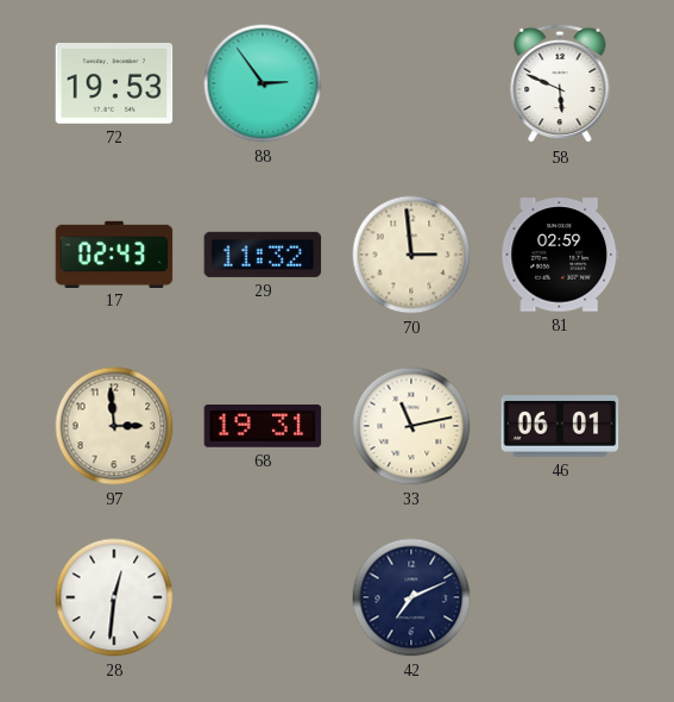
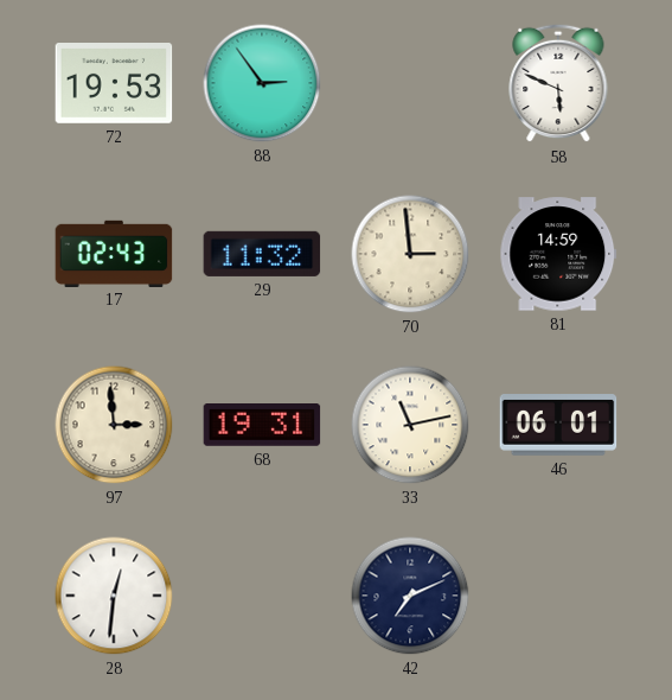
81: 02:59 -> 14:59 (558, 254)
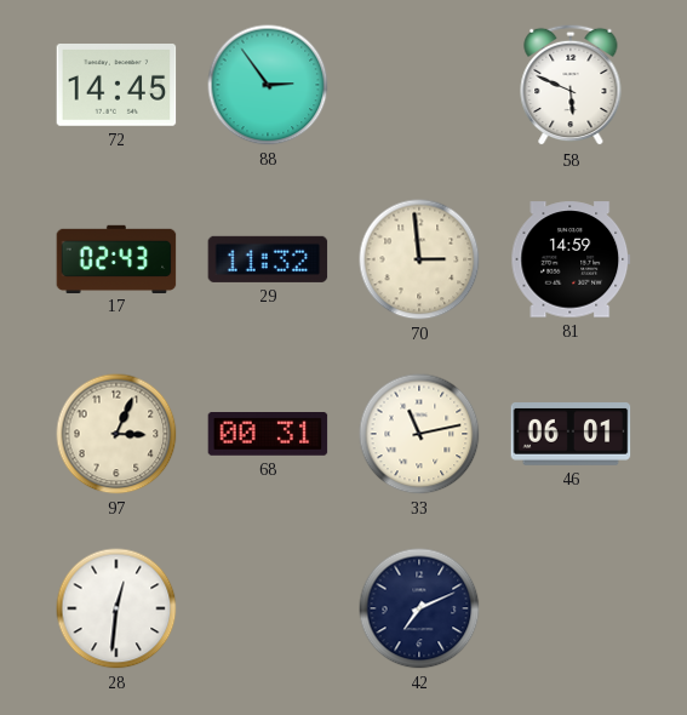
72: 19:53 -> 14:45 (116, 86)
97: 2:59 -> 3:04 (116, 434)
68: 19:31 -> 00:31 (268, 435)
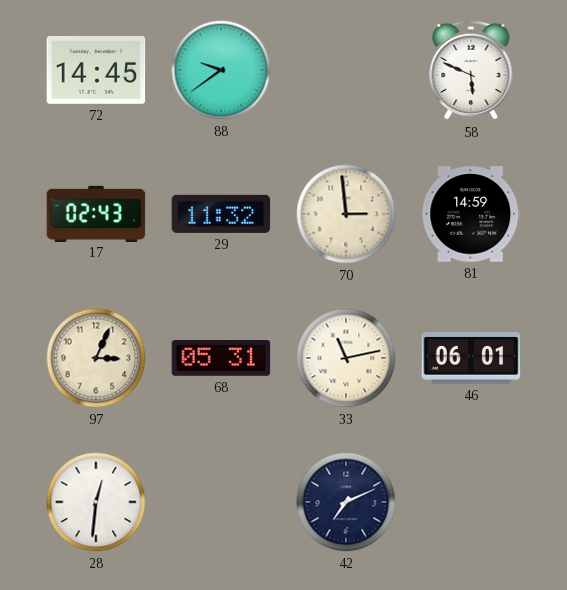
88: 2:54 -> 9:39 (221, 70)
68: 00:31 -> 05:31 (221, 359)
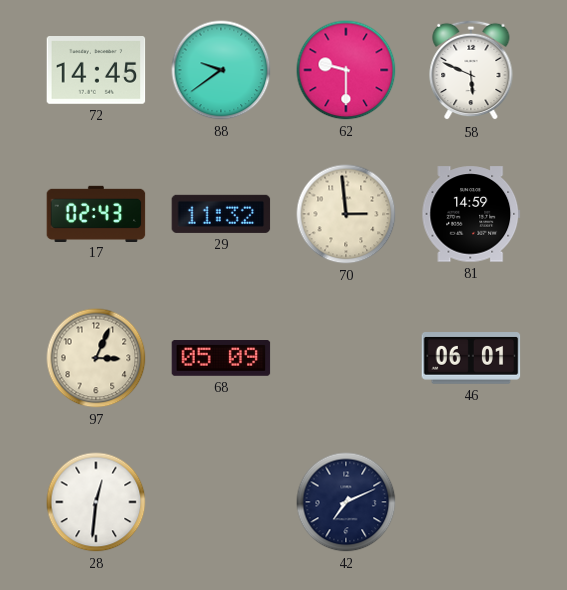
62: none -> 9:30 (346, 70)
68: 05:31 -> 05:09 (221, 359)
33: 11:13 -> none (346, 358)
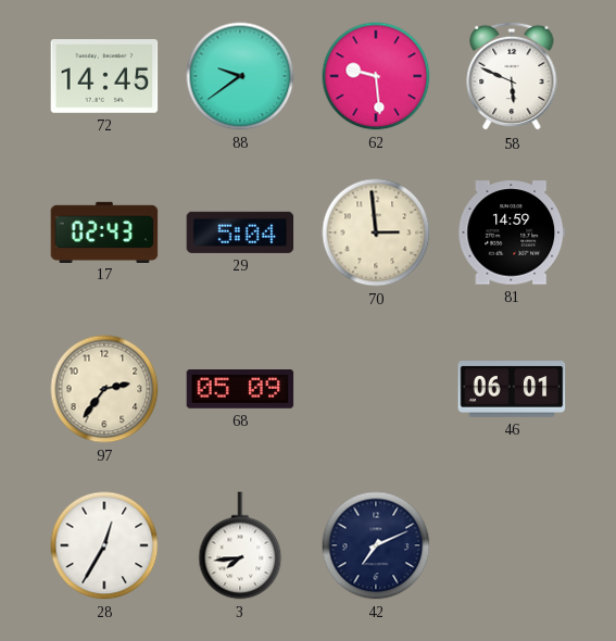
62: 9:30 -> 9:29 (376, 76)
29: 11:32 -> 5:04 (240, 232)
97: 3:04 -> 2:36 (104, 389)
28: 12:31 -> 12:35 (104, 545)
3: none -> 7:44 (240, 545)
